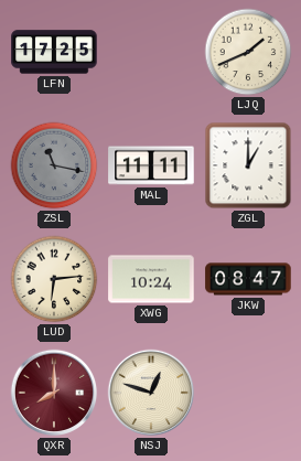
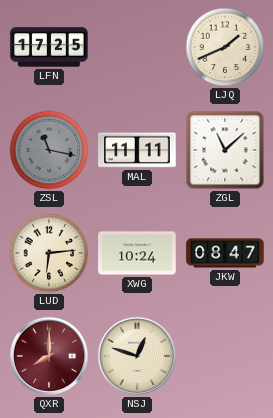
ZGL: 1:00 -> 11:08 (225, 150)
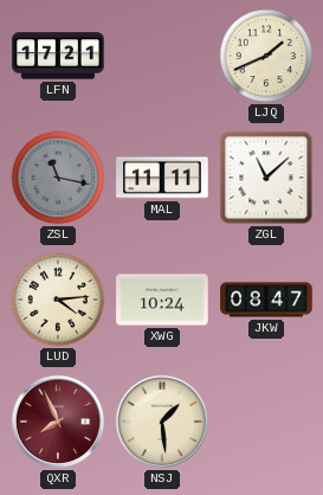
LFN: 17:25 -> 17:21 (58, 56)
LUD: 6:14 -> 4:14 (58, 300)
QXR: 8:00 -> 7:56 (58, 422)
NSJ: 12:48 -> 1:29 (162, 422)
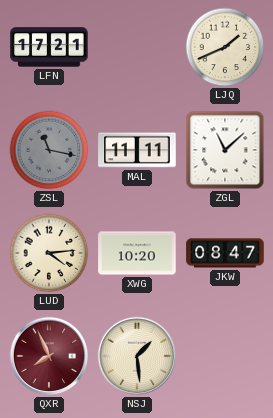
XWG: 10:24 -> 10:20 (137, 253)
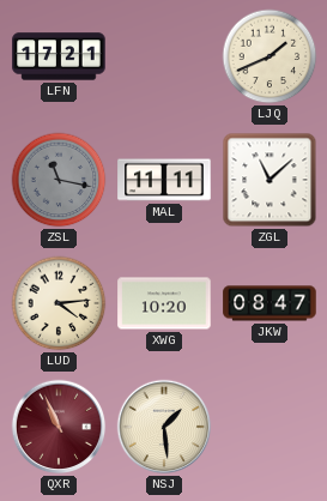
QXR: 7:56 -> 10:56 (59, 427)
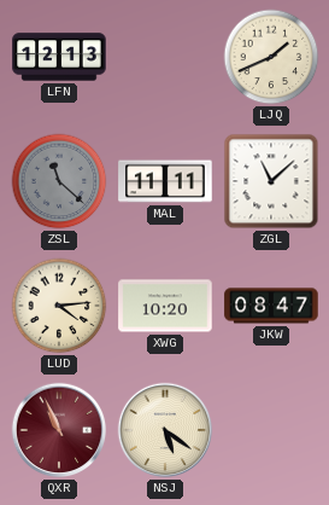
LFN: 17:21 -> 12:13 (59, 57)
ZSL: 11:17 -> 11:22 (59, 181)
NSJ: 1:29 -> 5:21 (165, 430)
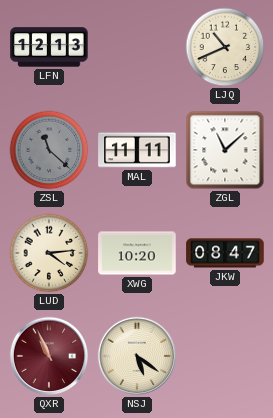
LJQ: 1:41 -> 10:41 (225, 47)
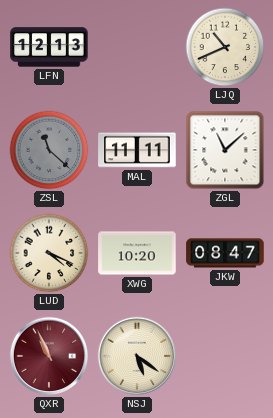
LUD: 4:14 -> 4:19 (49, 253)
